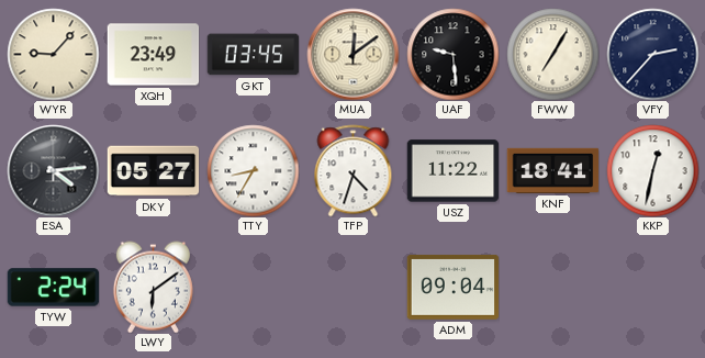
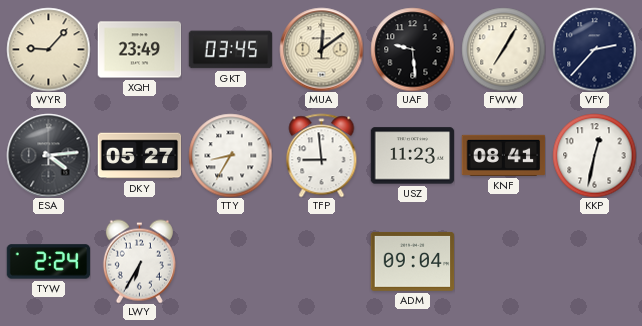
TFP: 4:33 -> 8:59 (322, 155)
USZ: 11:22 -> 11:23 (412, 156)
KNF: 18:41 -> 08:41 (503, 155)
LWY: 6:09 -> 6:35 (139, 261)
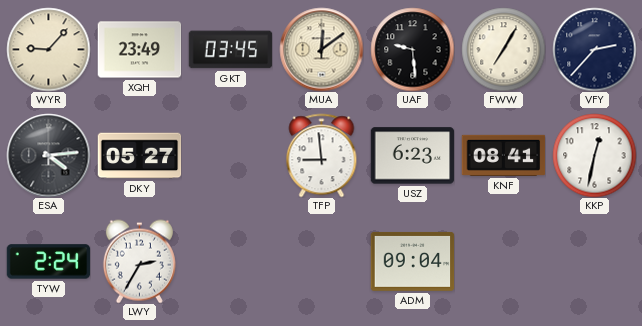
TTY: 8:35 -> none (230, 155)
USZ: 11:23 -> 6:23 (412, 156)
LWY: 6:35 -> 2:35 (139, 261)
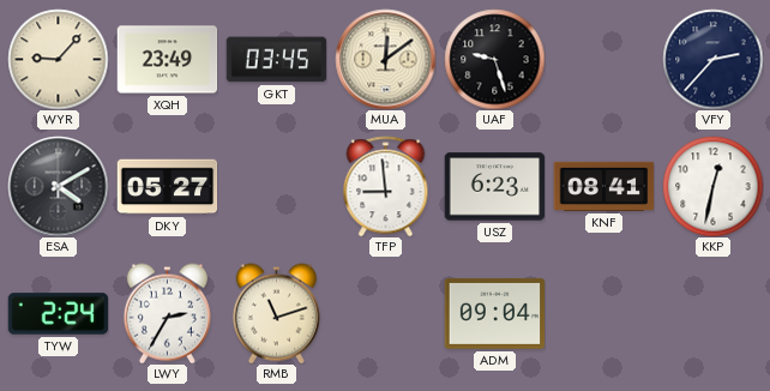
UAF: 9:29 -> 9:27 (494, 59)
FWW: 7:05 -> none (503, 49)
ESA: 4:14 -> 4:10 (58, 186)
RMB: none -> 11:12 (276, 313)
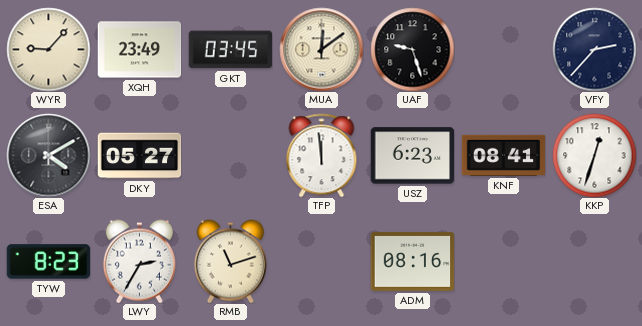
TFP: 8:59 -> 11:59 (322, 155)
KKP: 12:32 -> 12:33 (594, 155)
TYW: 2:24 -> 8:23 (48, 262)
ADM: 09:04 -> 08:16 (412, 261)
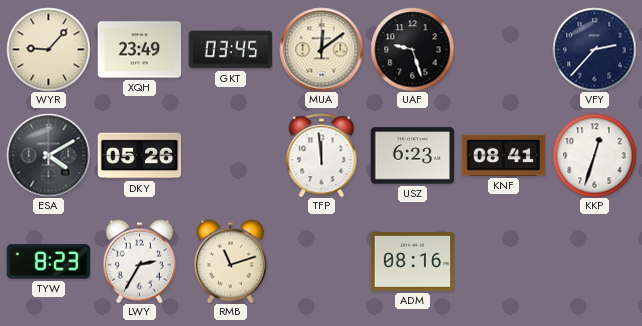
DKY: 05:27 -> 05:26 (139, 156)
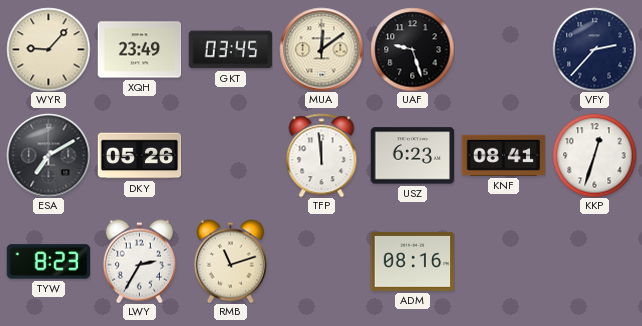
ESA: 4:10 -> 7:10 (48, 155)
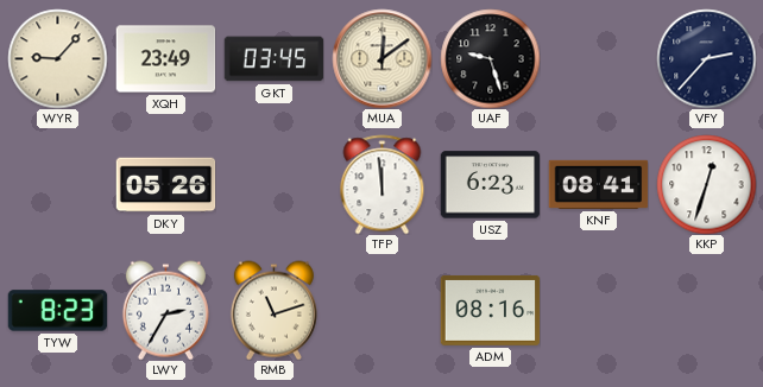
ESA: 7:10 -> none (48, 155)
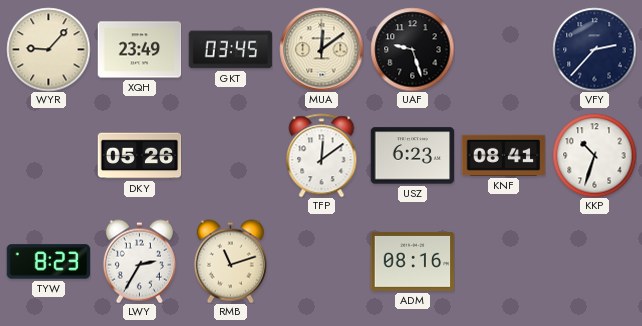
TFP: 11:59 -> 12:09 (322, 155)
KKP: 12:33 -> 10:33 (594, 155)
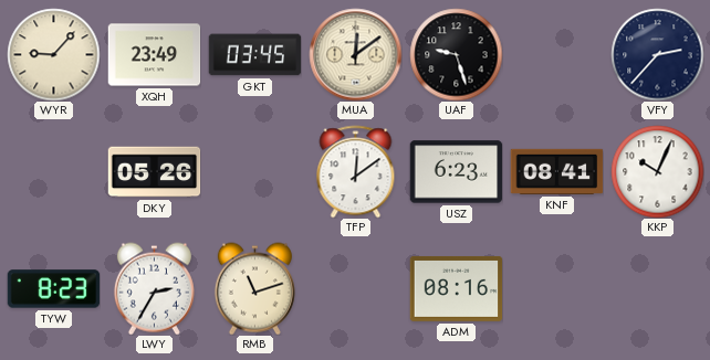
KKP: 10:33 -> 10:04 (657, 171)
